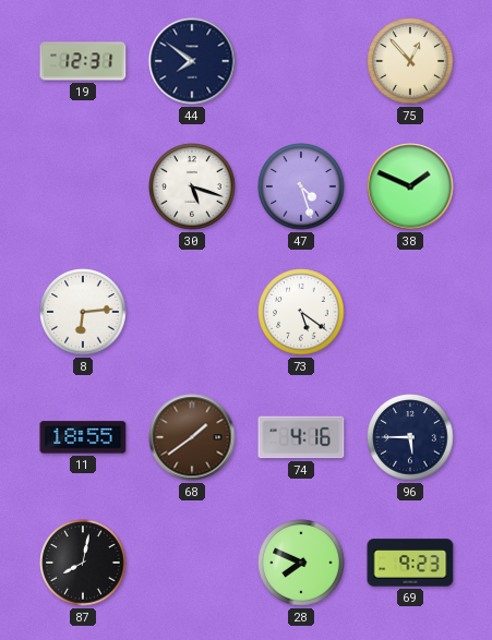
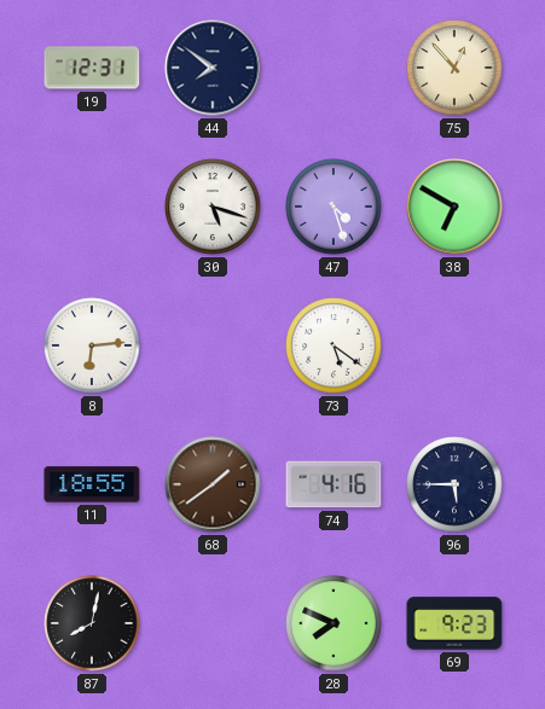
38: 1:49 -> 6:50 (454, 207)
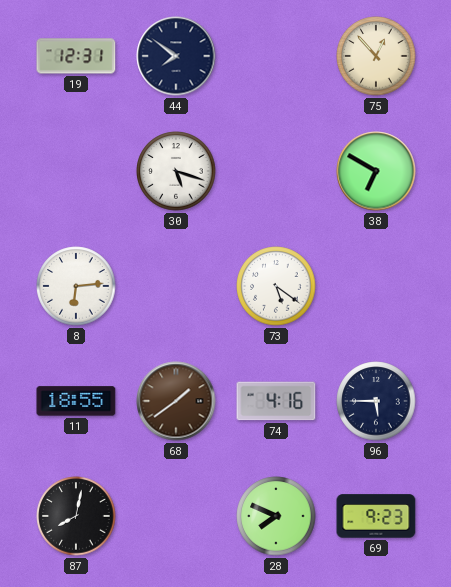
47: 4:27 -> none (334, 207)
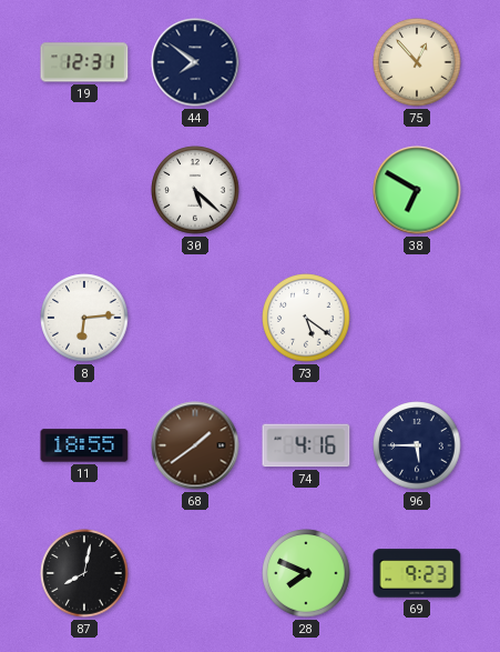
30: 5:18 -> 5:22 (195, 190)
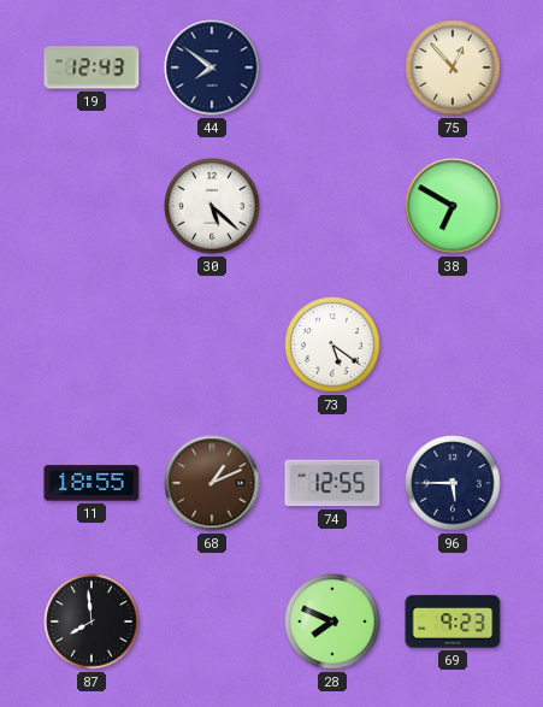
19: 12:31 -> 12:43 (92, 67)
8: 6:14 -> none (84, 318)
68: 1:39 -> 1:11 (212, 483)
74: 4:16 -> 12:55 (332, 483)
87: 8:02 -> 7:59 (92, 621)
